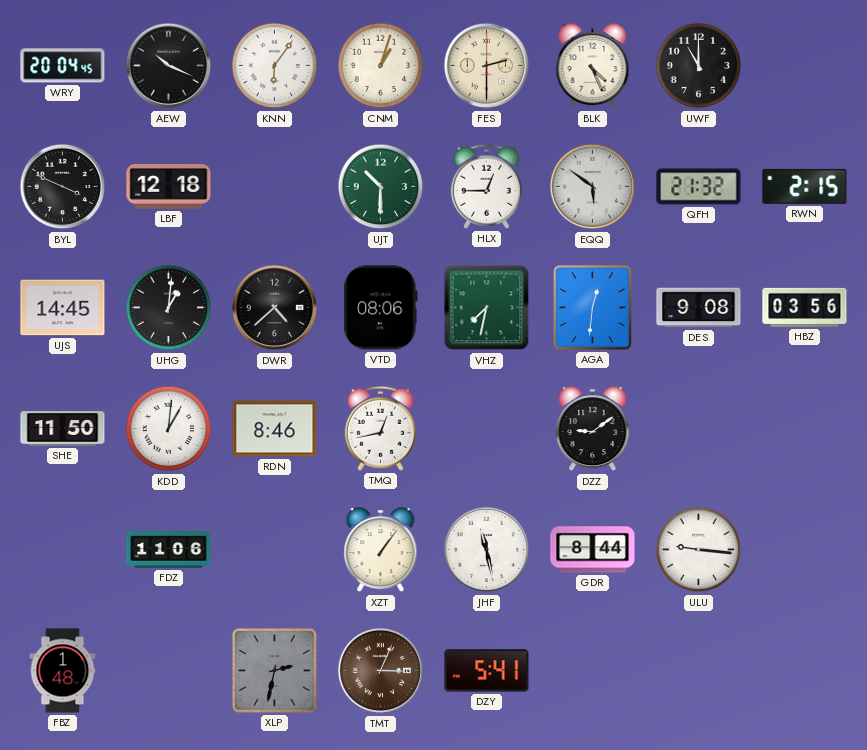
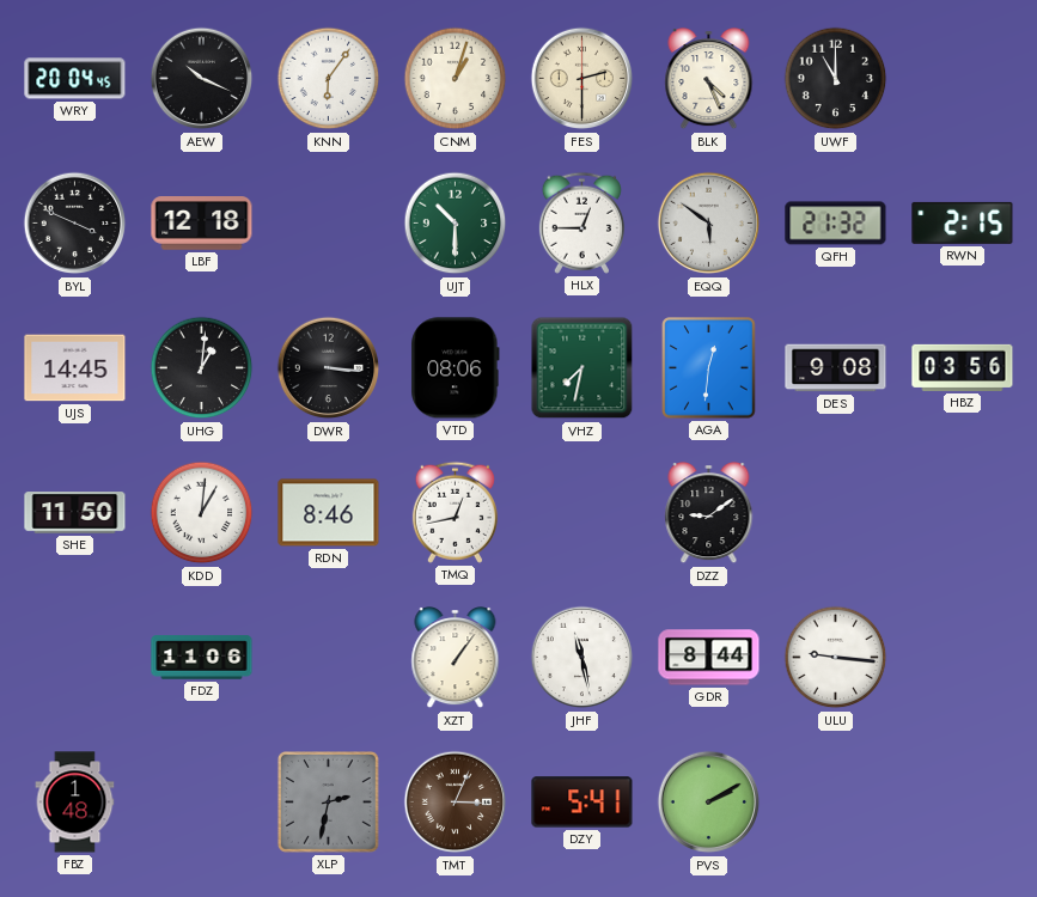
DWR: 4:38 -> 3:16 (329, 368)
PVS: none -> 2:10 (709, 803)
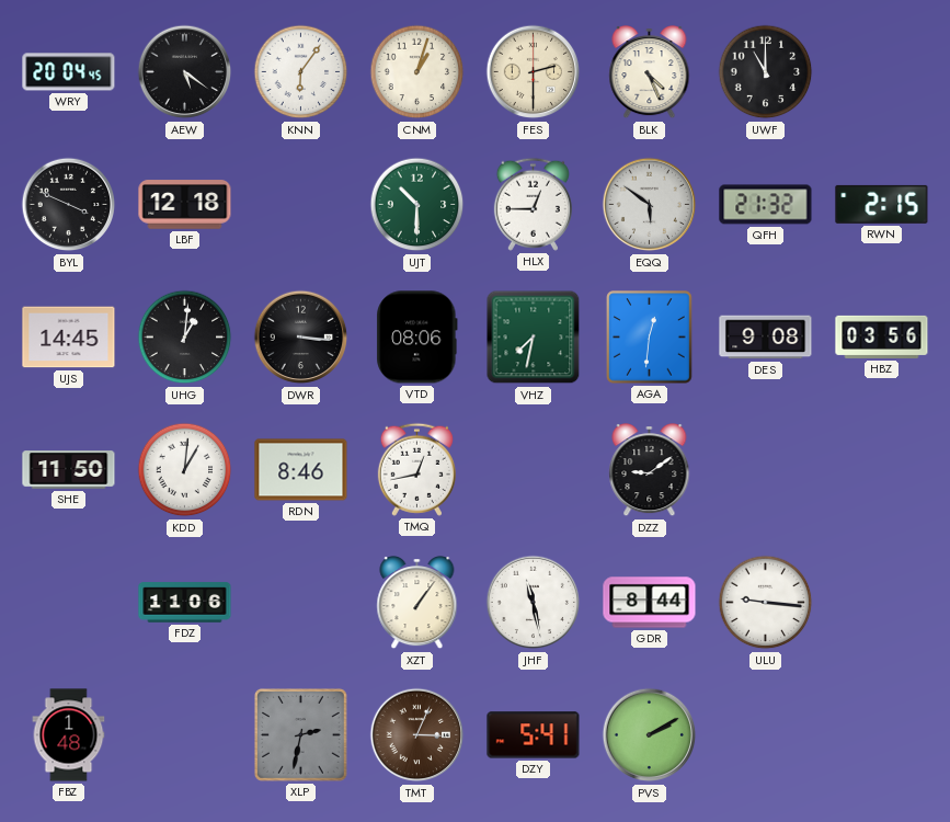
AEW: 10:19 -> 5:21 (185, 72)
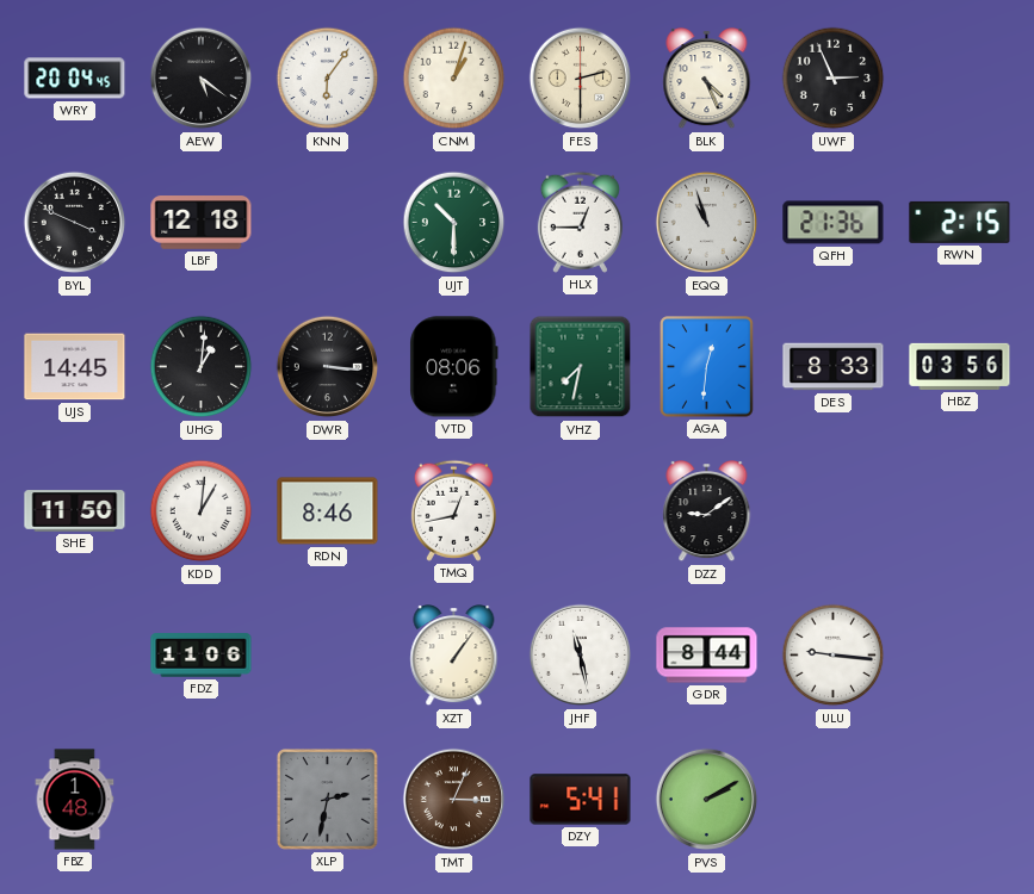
UWF: 11:00 -> 2:56 (834, 79)
EQQ: 5:51 -> 10:57 (707, 223)
QFH: 21:32 -> 21:36 (834, 223)
DES: 9:08 -> 8:33 (834, 367)
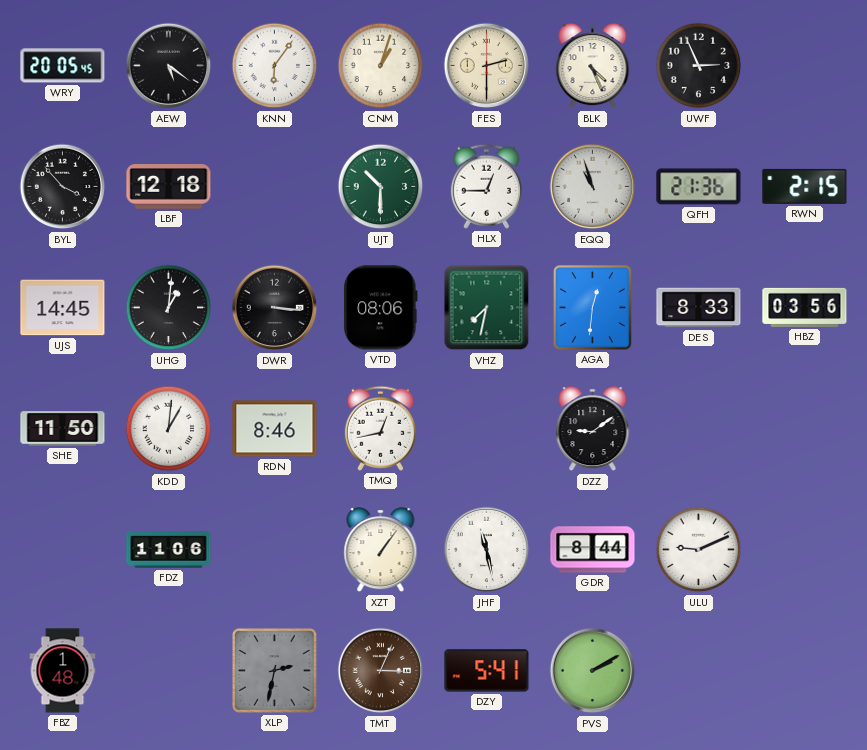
WRY: 20:04 -> 20:05 (63, 66)
BYL: 3:49 -> 3:53 (63, 187)
ULU: 9:16 -> 9:11 (699, 550)
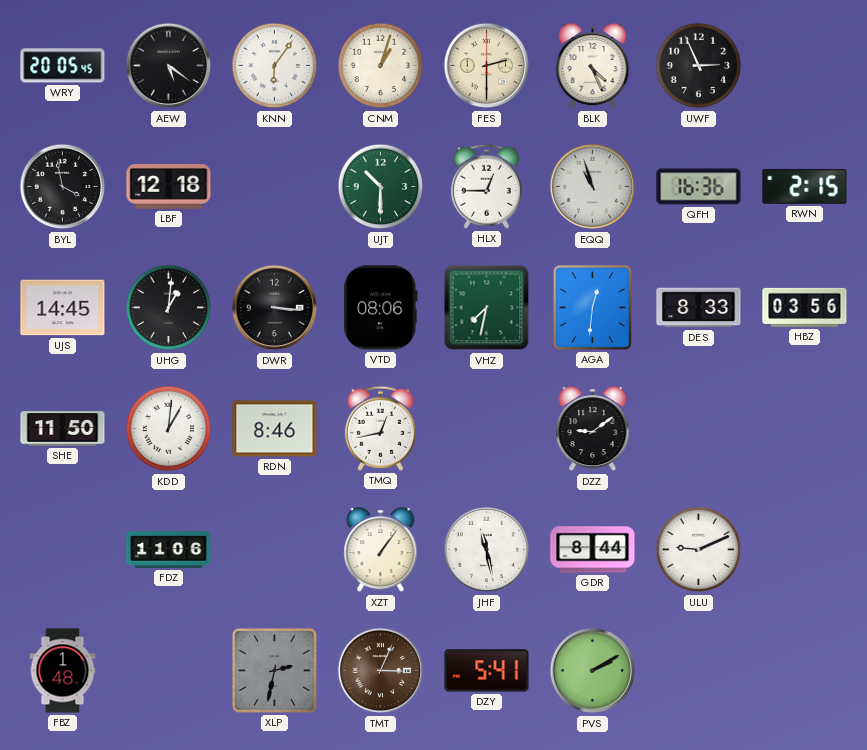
BYL: 3:53 -> 3:58 (63, 187)
QFH: 21:36 -> 16:36 (699, 187)
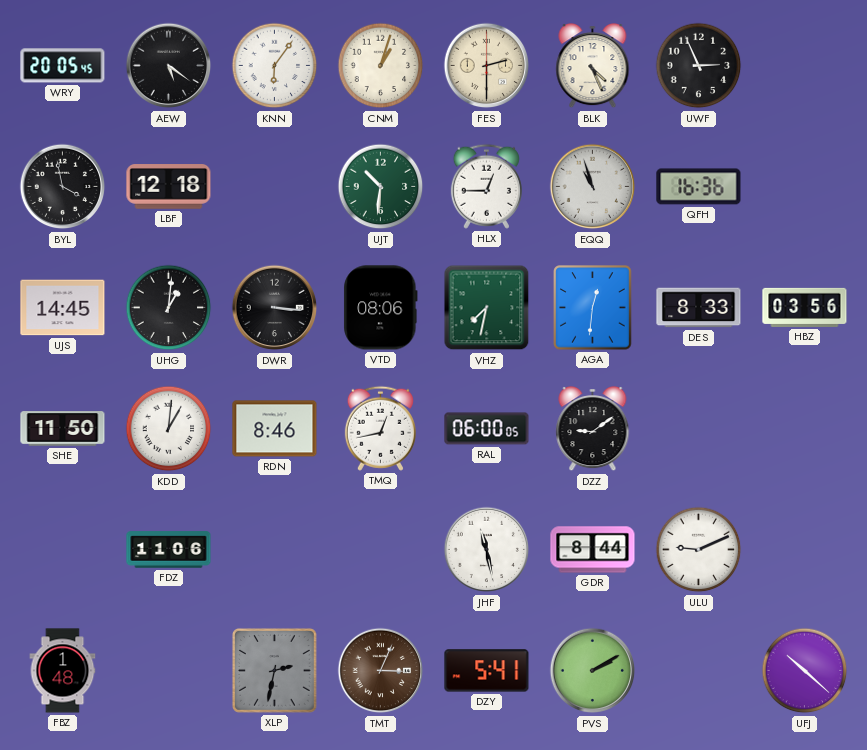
UJT: 10:30 -> 10:31 (381, 187)
RWN: 2:15 -> none (805, 186)
RAL: none -> 06:00 (487, 429)
XZT: 1:06 -> none (381, 551)
UFJ: none -> 10:22 (805, 671)
